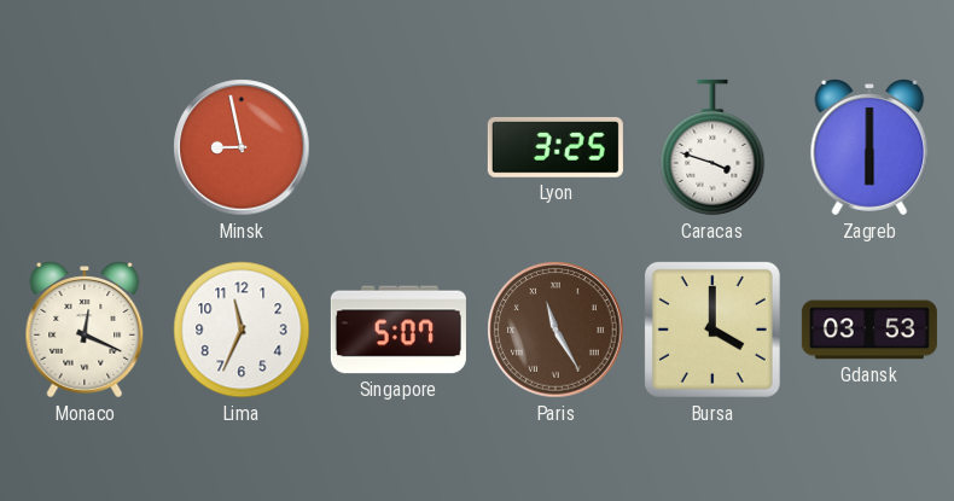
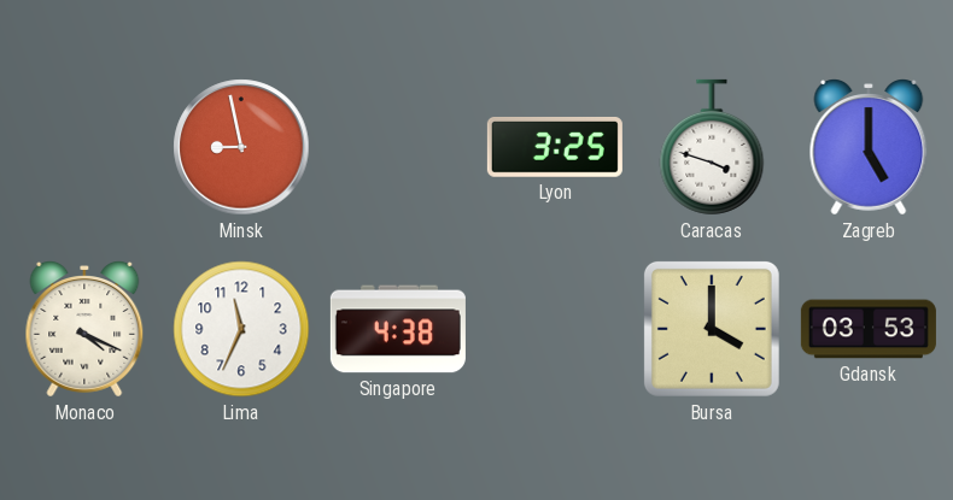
Zagreb: 6:00 -> 5:00 (869, 147)
Monaco: 12:19 -> 4:19 (84, 329)
Singapore: 5:07 -> 4:38 (398, 329)
Paris: 11:25 -> none (555, 330)
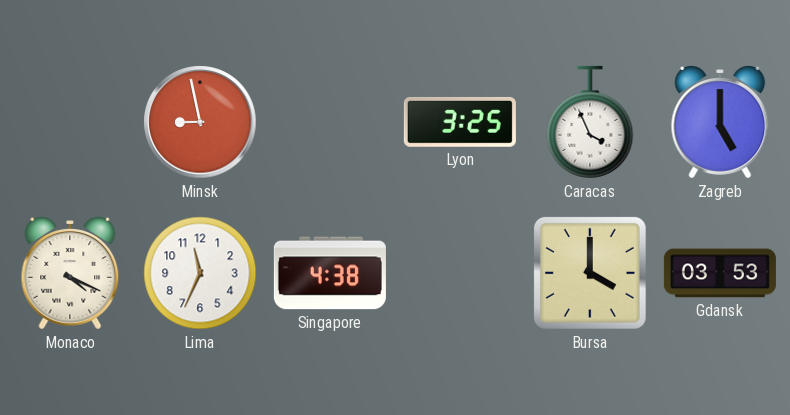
Caracas: 3:48 -> 3:56 (590, 122)
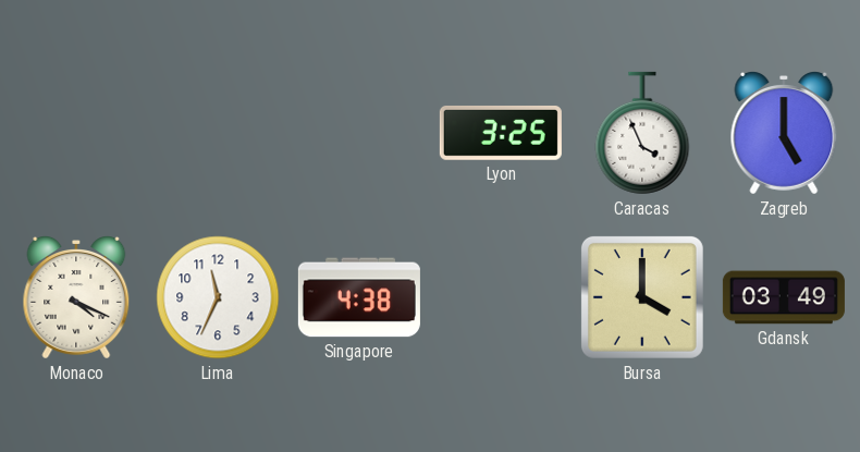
Minsk: 8:58 -> none (200, 122)
Gdansk: 03:53 -> 03:49 (784, 297)
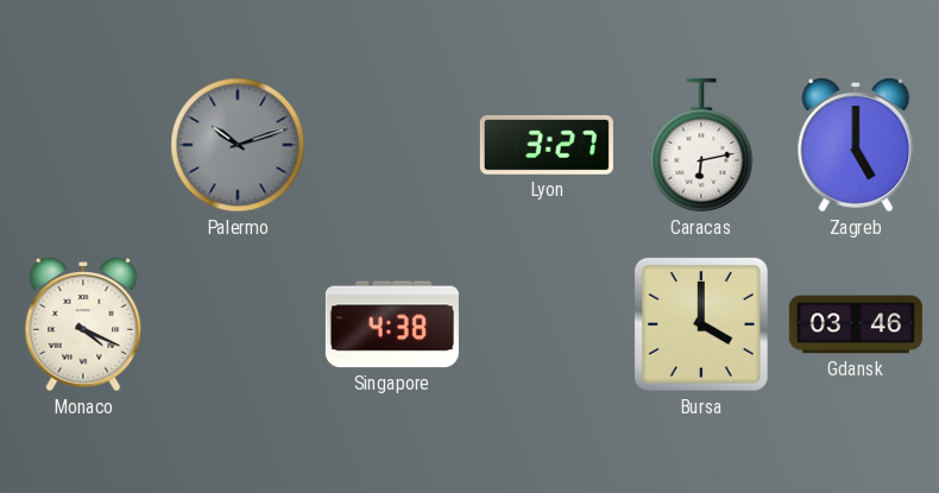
Palermo: none -> 10:12 (238, 145)
Lyon: 3:25 -> 3:27 (547, 145)
Caracas: 3:56 -> 6:13 (701, 145)
Lima: 11:34 -> none (218, 297)
Gdansk: 03:49 -> 03:46 (856, 324)
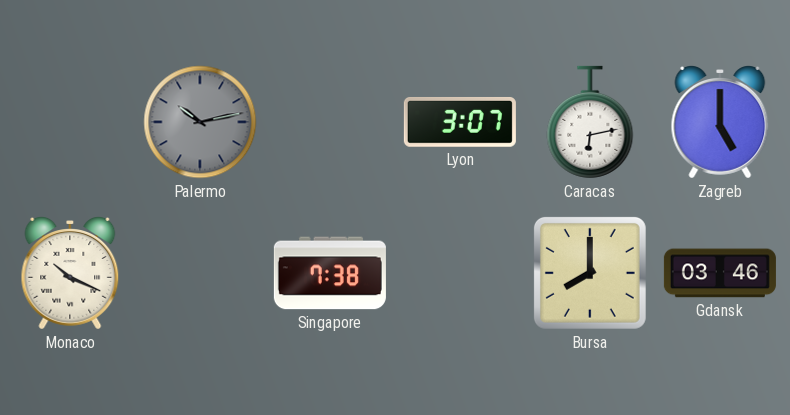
Palermo: 10:12 -> 10:13 (200, 122)
Lyon: 3:27 -> 3:07 (460, 122)
Monaco: 4:19 -> 10:19 (70, 273)
Singapore: 4:38 -> 7:38 (330, 273)
Bursa: 4:00 -> 8:00 (590, 273)
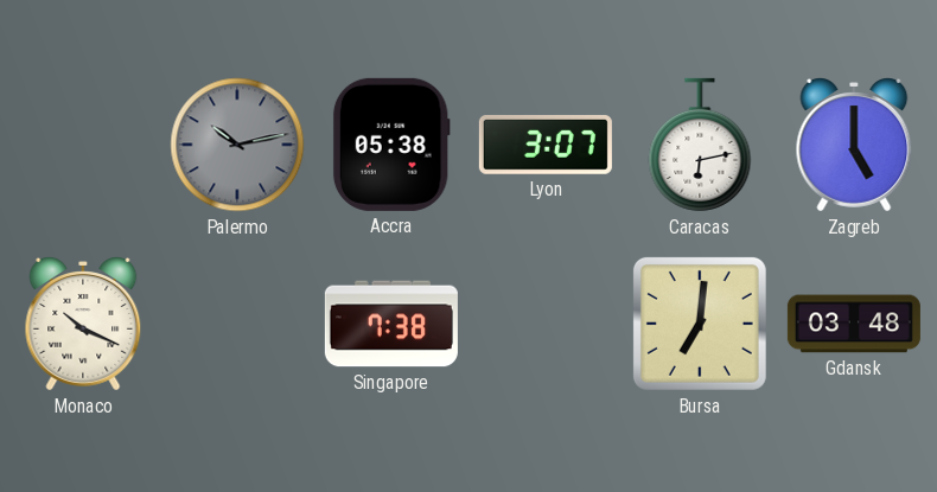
Accra: none -> 05:38 (391, 145)
Bursa: 8:00 -> 7:01 (700, 324)
Gdansk: 03:46 -> 03:48 (854, 324)
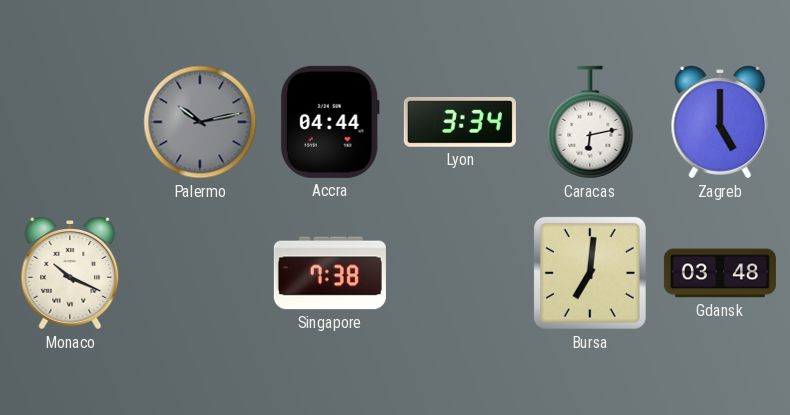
Accra: 05:38 -> 04:44 (330, 122)
Lyon: 3:07 -> 3:34 (460, 122)
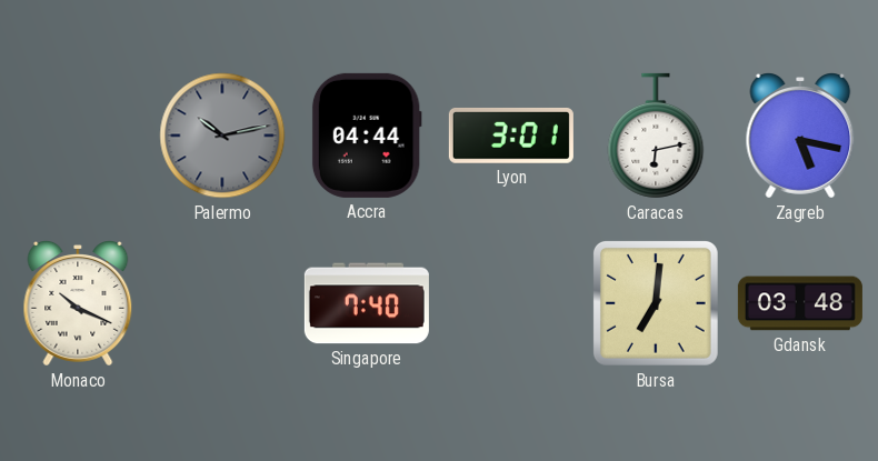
Lyon: 3:34 -> 3:01 (511, 136)
Zagreb: 5:00 -> 5:17 (800, 136)
Singapore: 7:38 -> 7:40 (367, 303)
